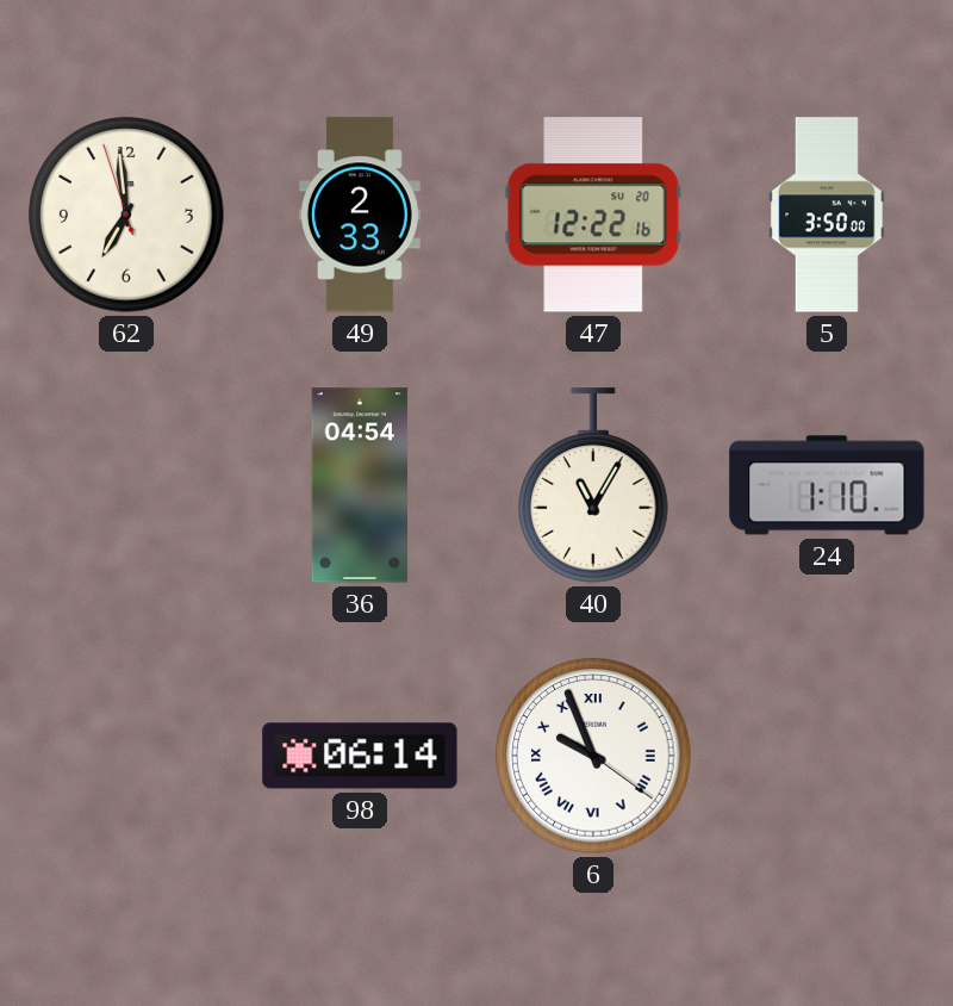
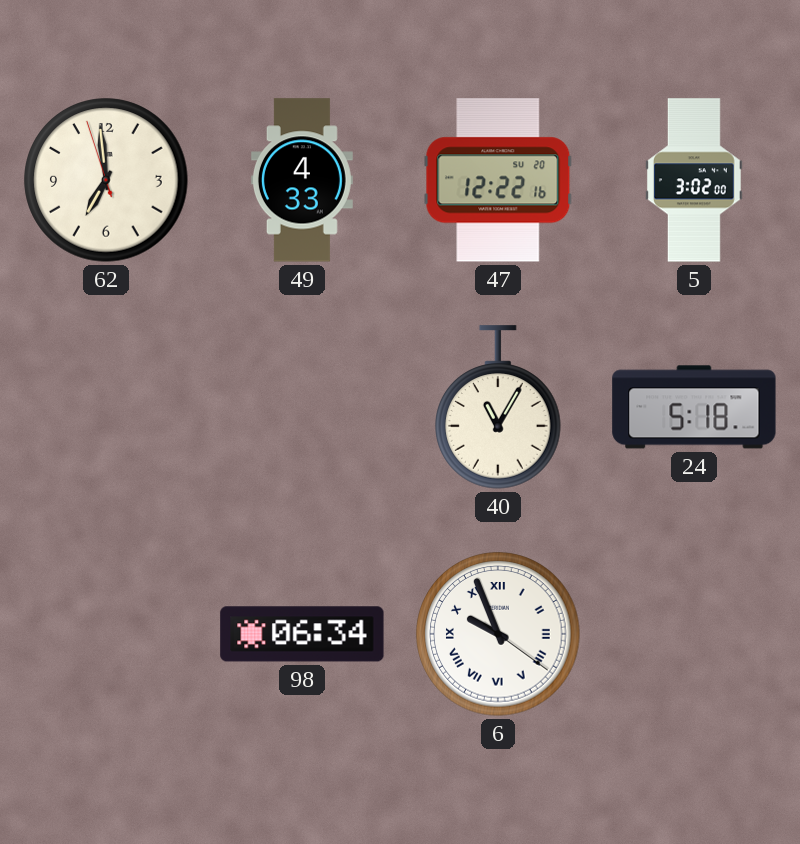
49: 2:33 -> 4:33 (302, 180)
5: 3:50 -> 3:02 (694, 180)
36: 04:54 -> none (360, 485)
24: 1:10 -> 5:18 (694, 407)
98: 06:14 -> 06:34 (302, 634)
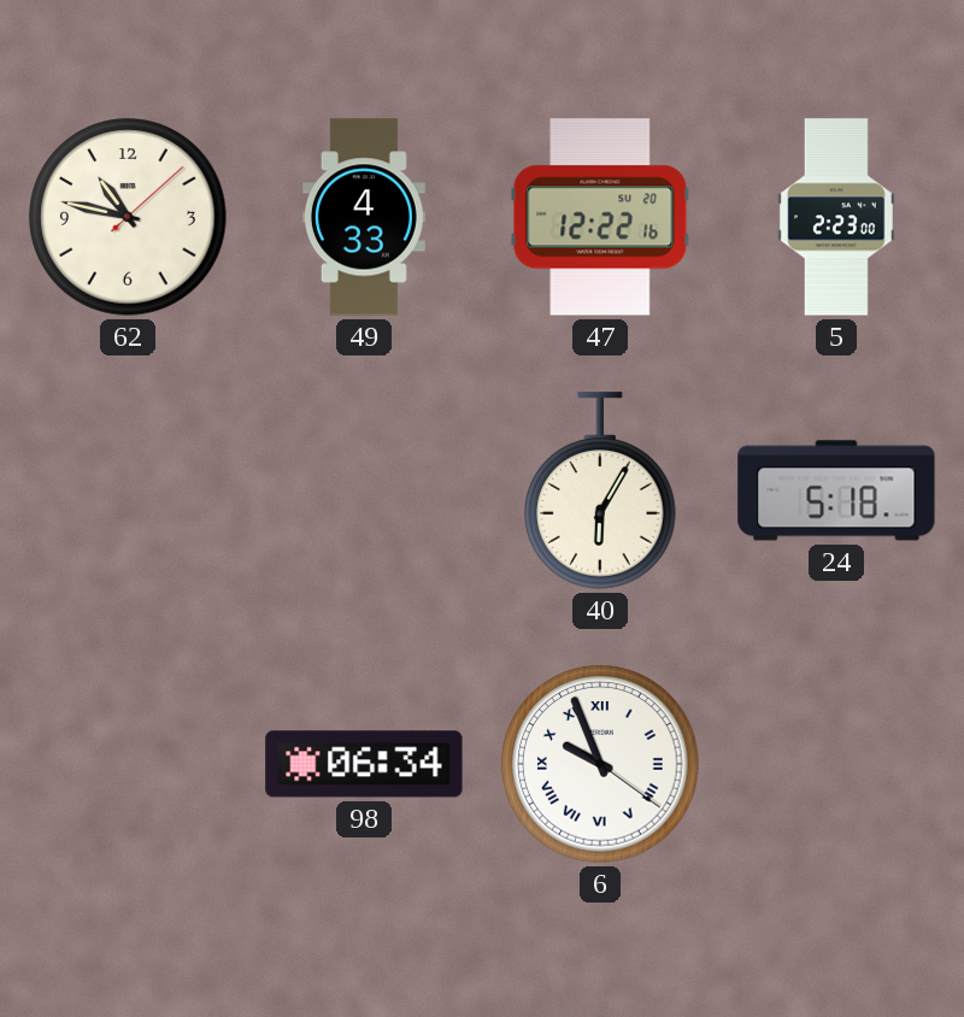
62: 6:58 -> 10:47 (128, 217)
5: 3:02 -> 2:23 (836, 217)
40: 11:05 -> 6:05 (601, 490)
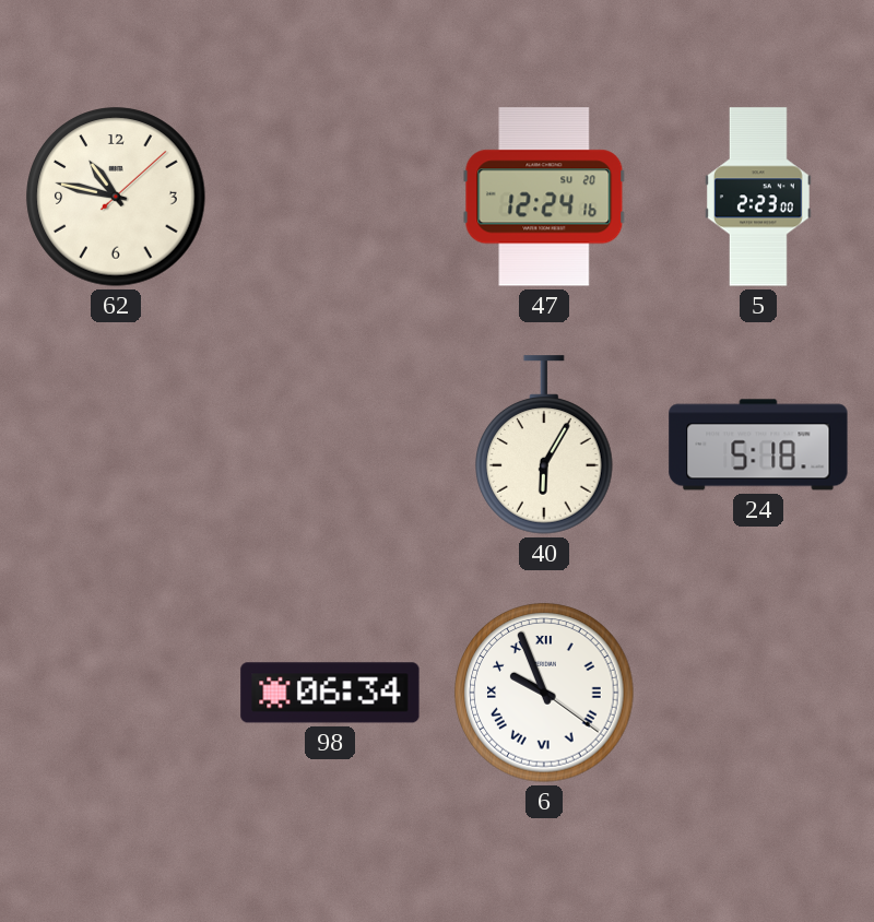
49: 4:33 -> none (364, 217)
47: 12:22 -> 12:24 (544, 197)
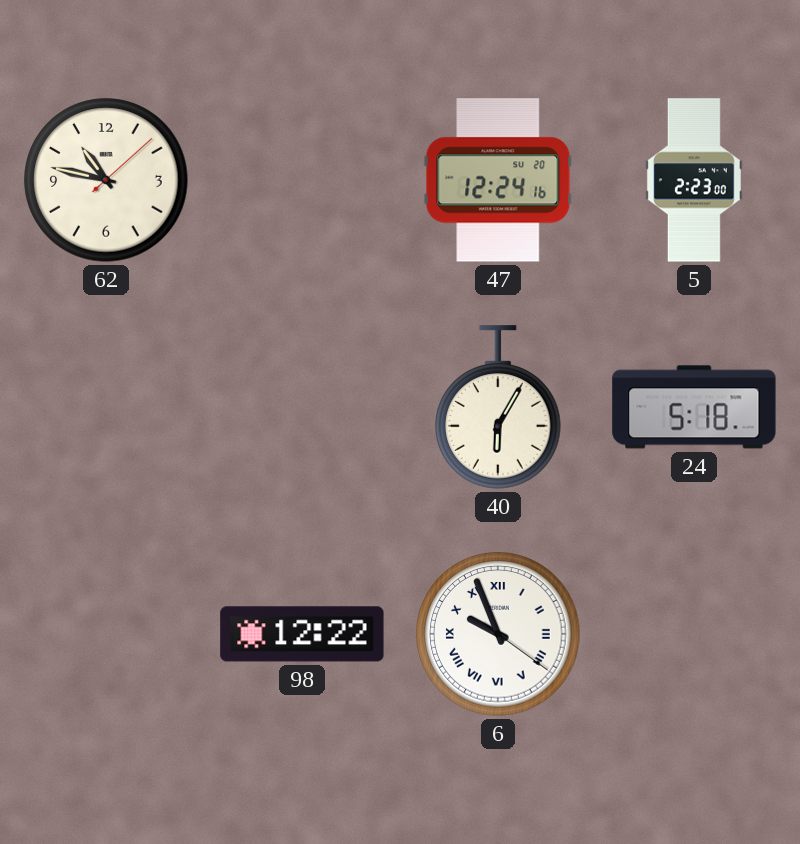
98: 06:34 -> 12:22 (302, 634)
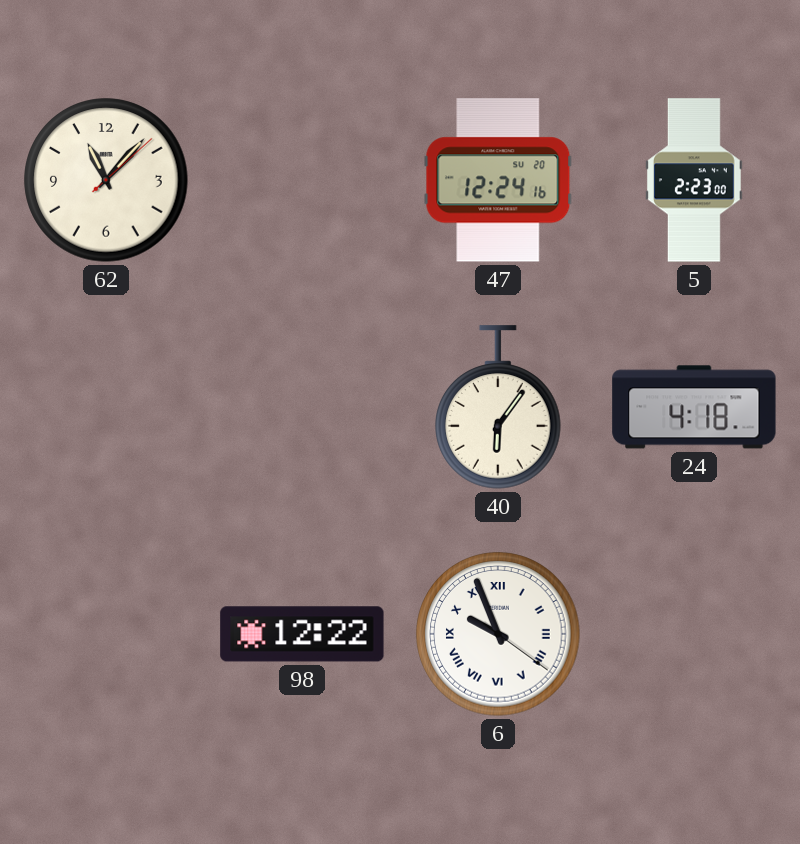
62: 10:47 -> 11:07 (106, 180)
40: 6:05 -> 6:06 (499, 407)
24: 5:18 -> 4:18 (694, 407)
